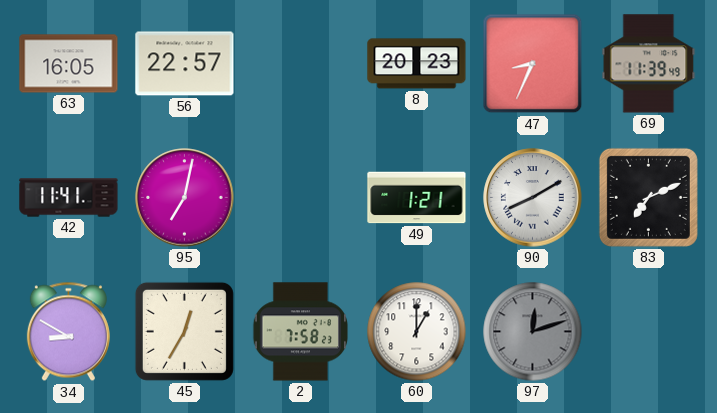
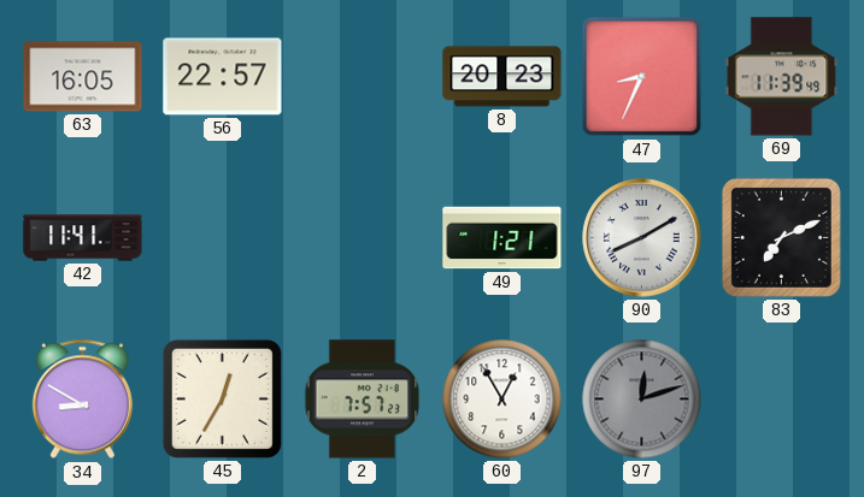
95: 7:02 -> none (185, 198)
2: 7:58 -> 7:57 (363, 400)
60: 1:00 -> 12:55 (502, 400)
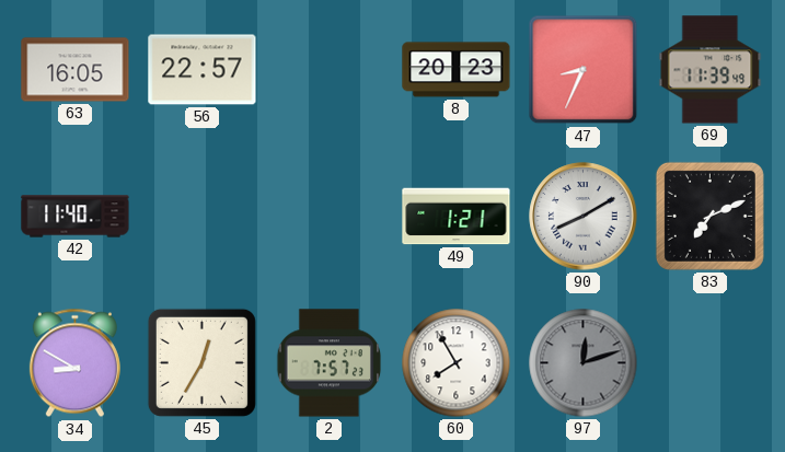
42: 11:41 -> 11:40 (76, 217)
60: 12:55 -> 7:55 (457, 363)
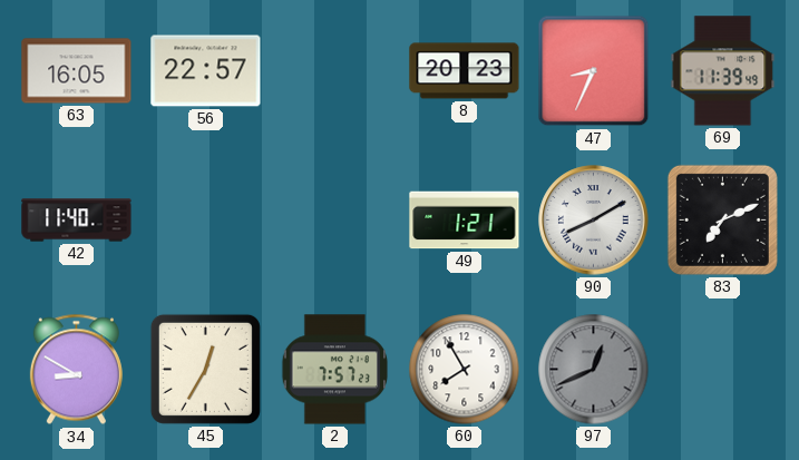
97: 12:12 -> 12:41 (594, 370)
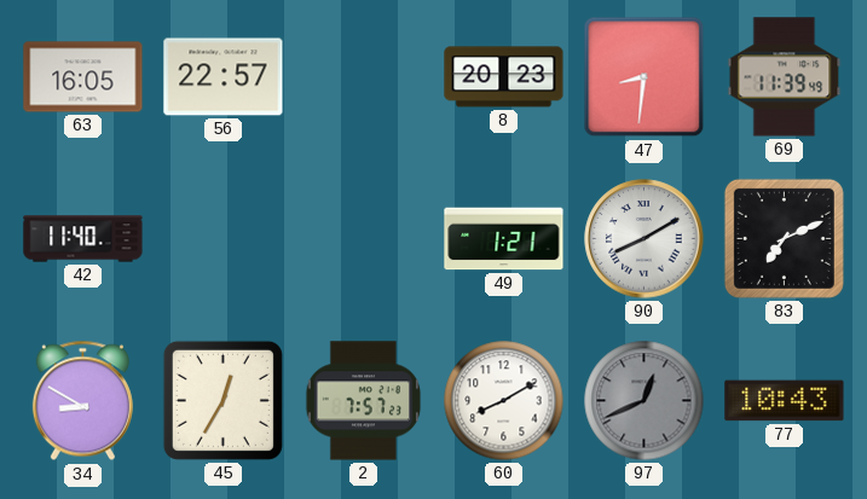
47: 8:34 -> 8:31 (645, 77)
60: 7:55 -> 8:10 (504, 401)
77: none -> 10:43 (785, 401)
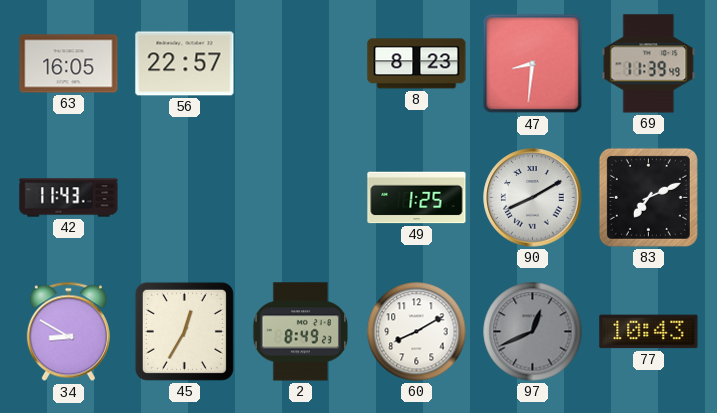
8: 20:23 -> 8:23 (417, 64)
42: 11:40 -> 11:43 (69, 198)
49: 1:21 -> 1:25 (417, 198)
2: 7:57 -> 8:49 (301, 332)
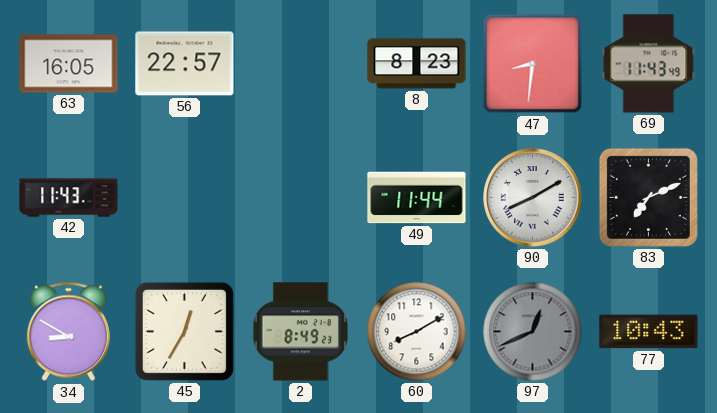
69: 11:39 -> 11:43 (649, 64)
49: 1:25 -> 11:44 (417, 198)
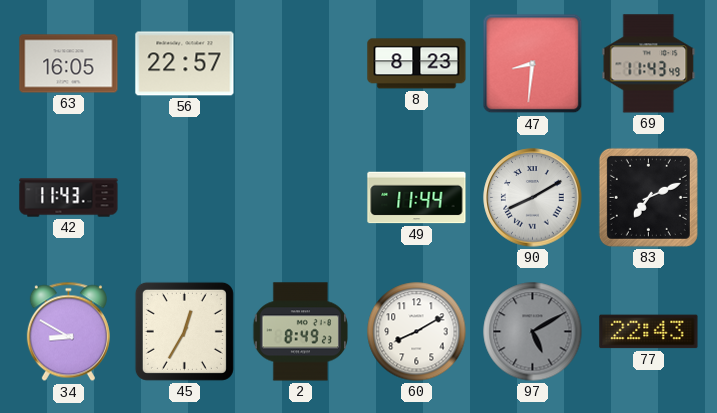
97: 12:41 -> 5:10 (533, 332)
77: 10:43 -> 22:43 (649, 332)
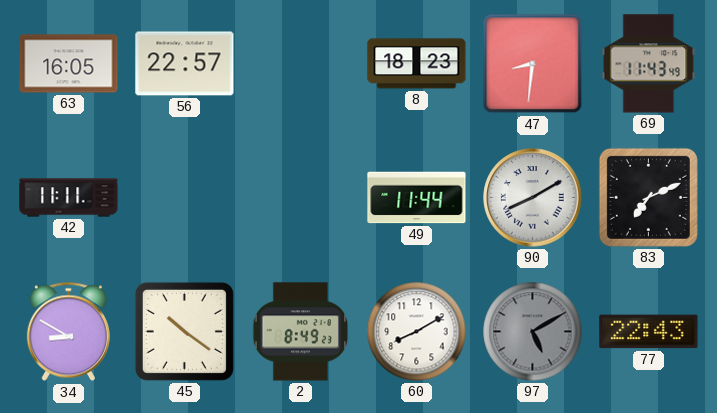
8: 8:23 -> 18:23 (417, 64)
42: 11:43 -> 11:11 (69, 198)
45: 12:35 -> 10:21 (184, 331)
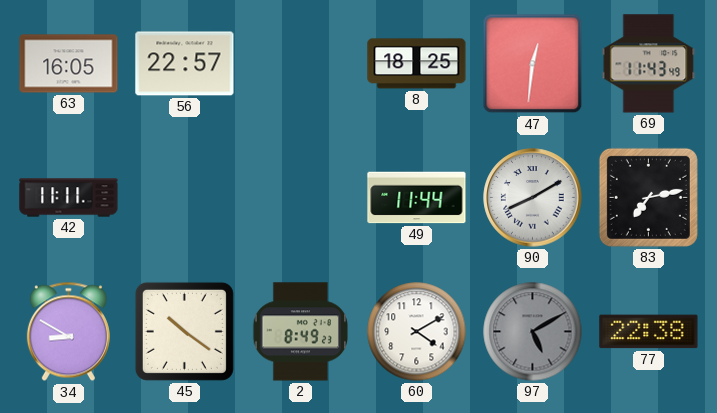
8: 18:23 -> 18:25 (417, 64)
47: 8:31 -> 12:31 (533, 64)
83: 7:11 -> 7:13 (648, 197)
60: 8:10 -> 4:10 (417, 332)
77: 22:43 -> 22:38 (649, 332)
